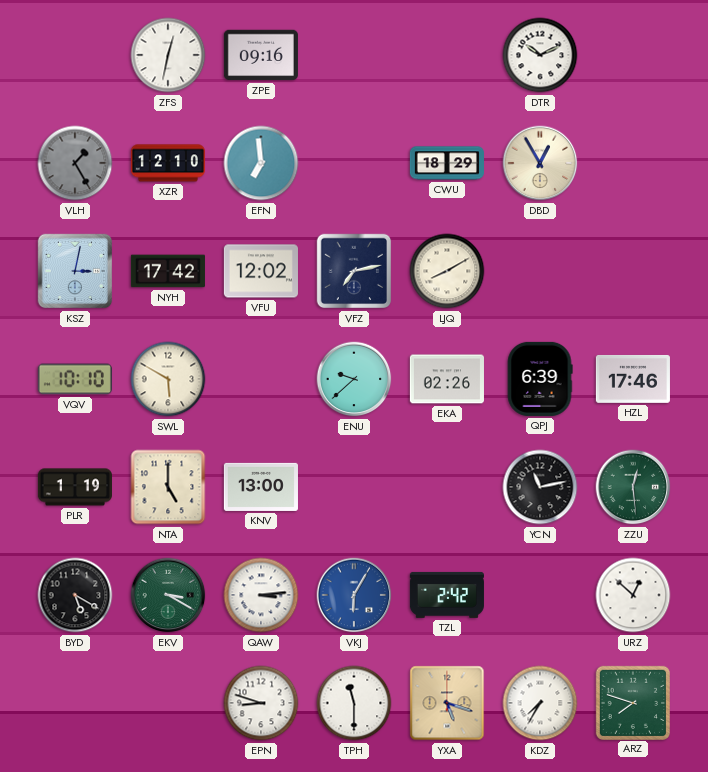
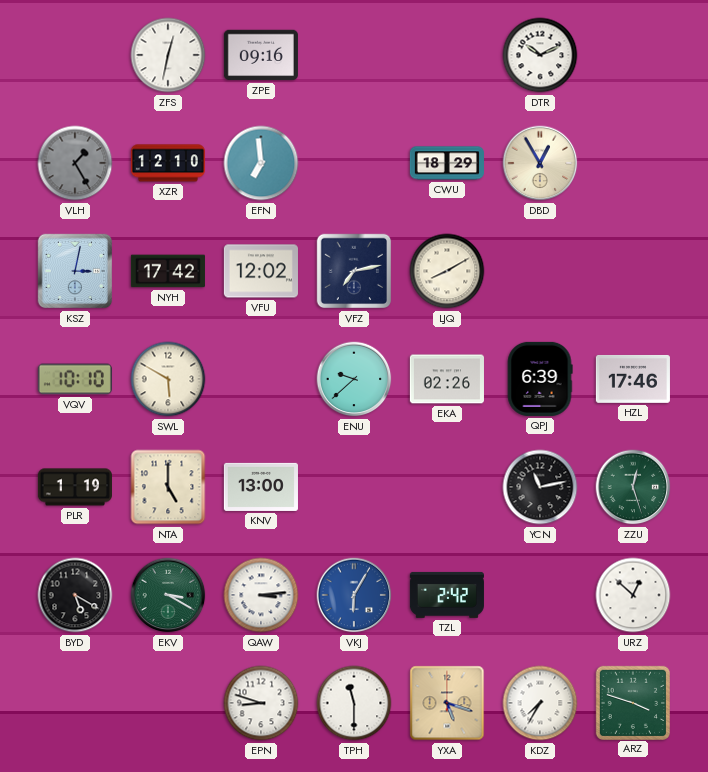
ZZU: 12:29 -> 12:27 (633, 487)
ARZ: 7:48 -> 3:48 (632, 702)
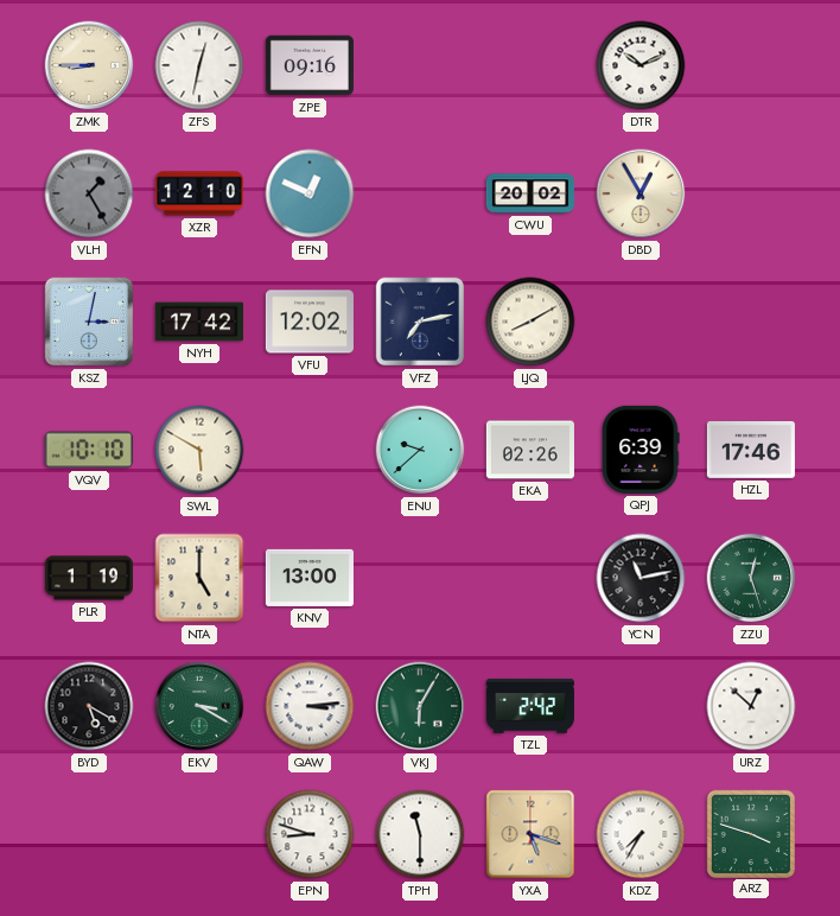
ZMK: none -> 8:45 (89, 65)
EFN: 6:59 -> 12:49 (310, 193)
CWU: 18:29 -> 20:02 (530, 193)
VKJ dial: blue -> green (420, 706)
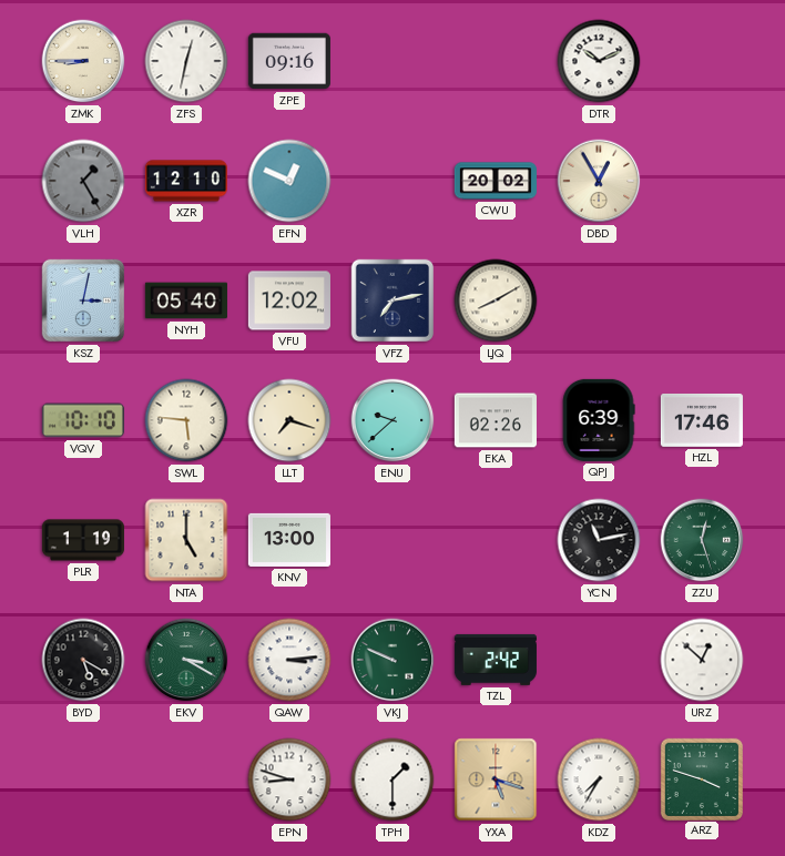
NYH: 17:42 -> 05:40 (186, 300)
SWL: 5:50 -> 5:46 (186, 420)
LLT: none -> 7:18 (289, 420)
VKJ: 6:05 -> 9:49 (392, 660)
TPH: 11:30 -> 1:30 (392, 779)
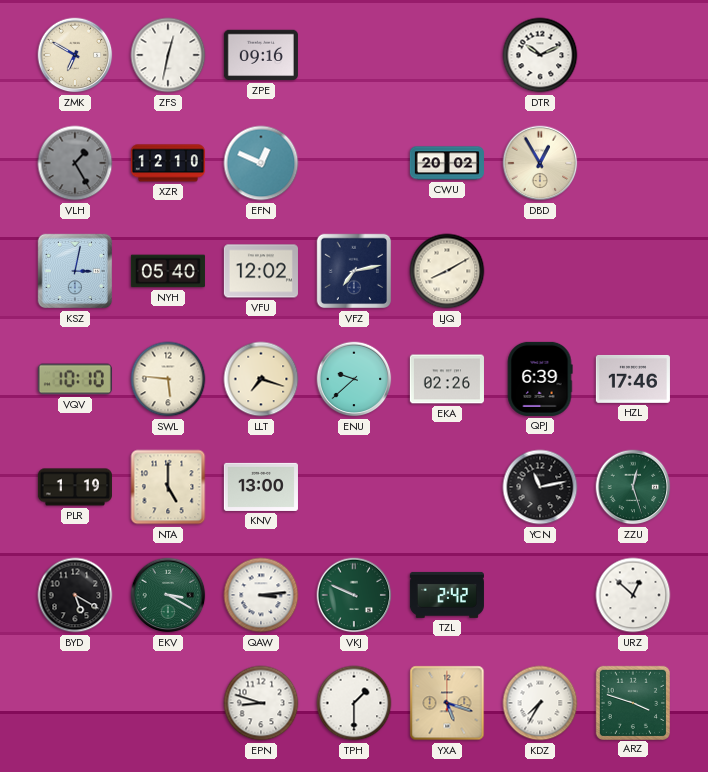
ZMK: 8:45 -> 6:50 (75, 55)
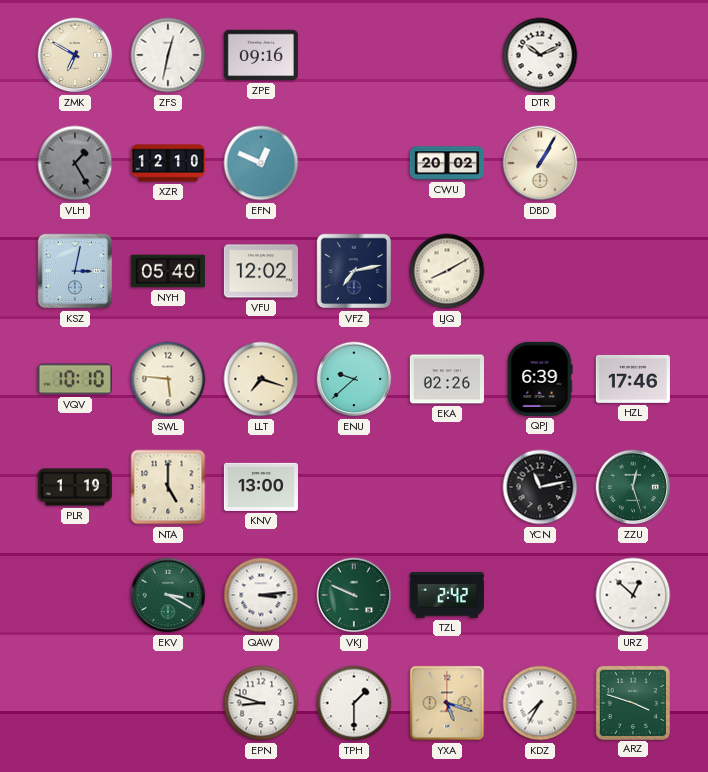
DBD: 12:55 -> 1:05 (540, 163)
BYD: 5:20 -> none (75, 595)
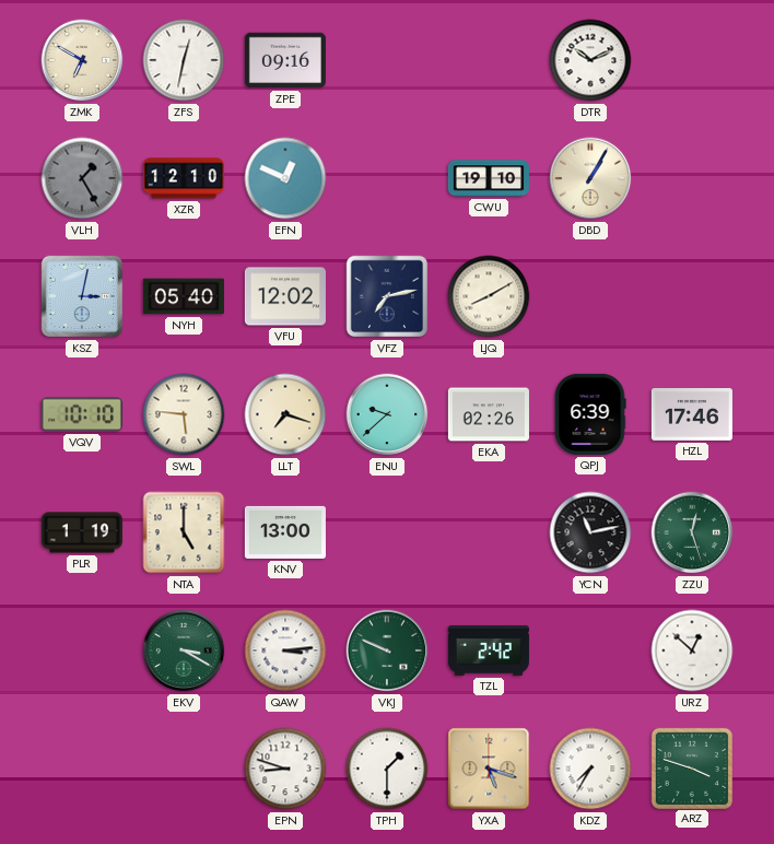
CWU: 20:02 -> 19:10 (489, 178)
